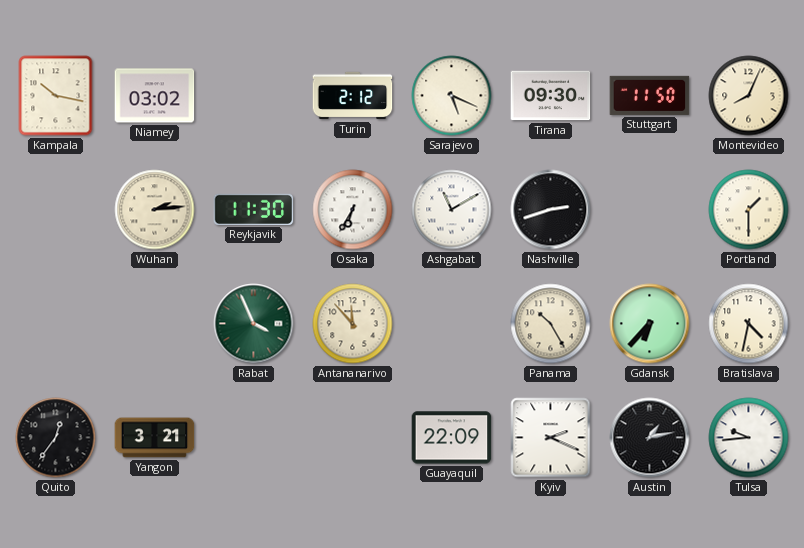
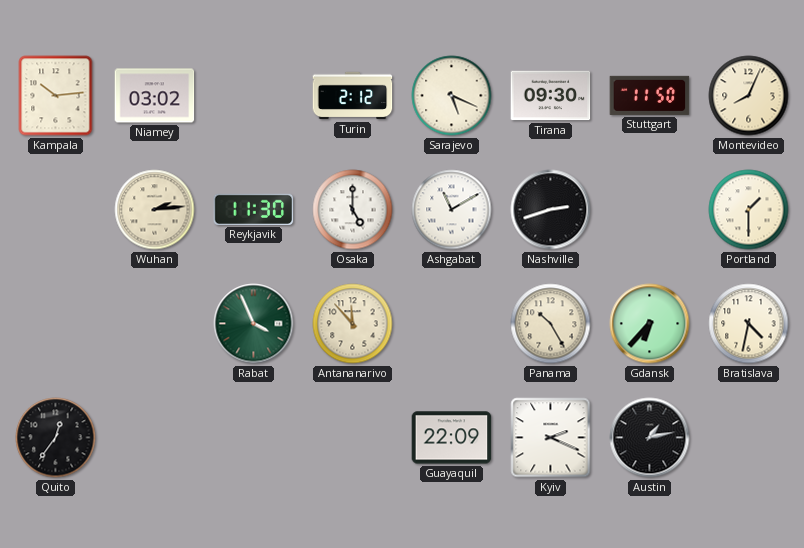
Kampala: 10:17 -> 10:14 (56, 96)
Osaka: 6:35 -> 5:00 (353, 210)
Yangon: 3:21 -> none (155, 438)
Tulsa: 9:44 -> none (749, 438)
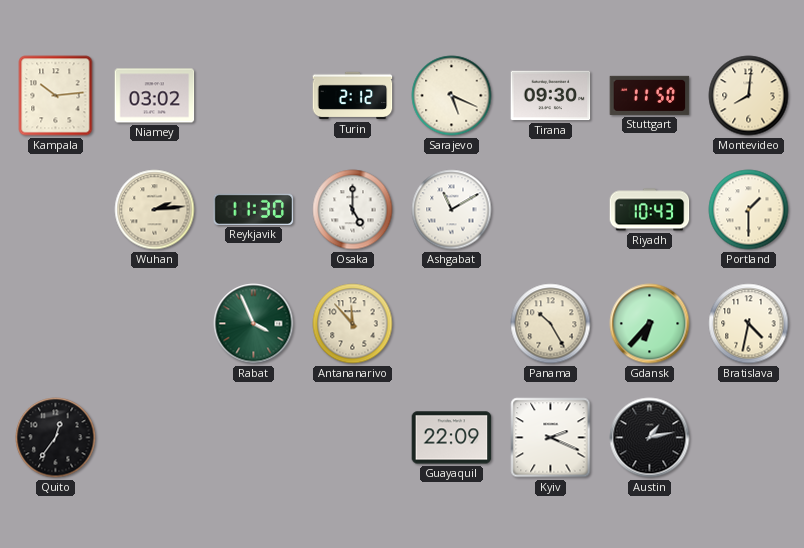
Montevideo: 8:04 -> 8:01 (749, 96)
Nashville: 2:42 -> none (551, 210)
Riyadh: none -> 10:43 (650, 210)
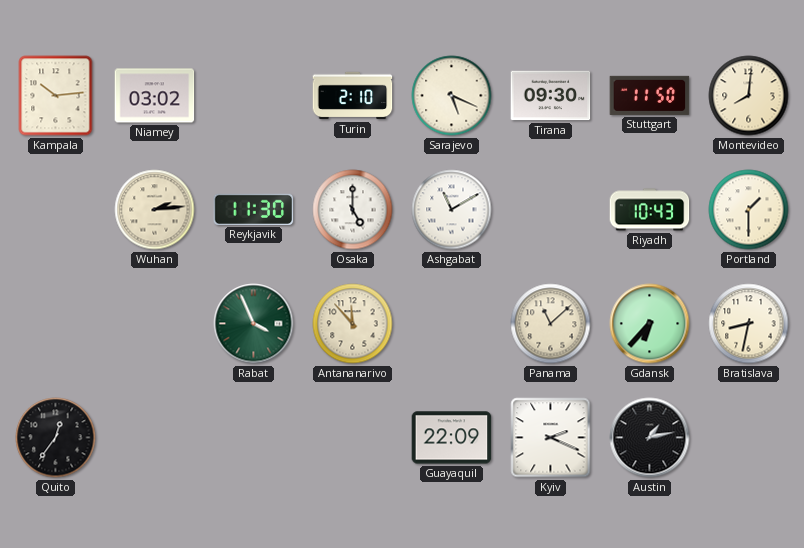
Turin: 2:12 -> 2:10 (353, 96)
Panama: 10:25 -> 11:08 (551, 324)
Bratislava: 4:32 -> 8:32 (749, 324)
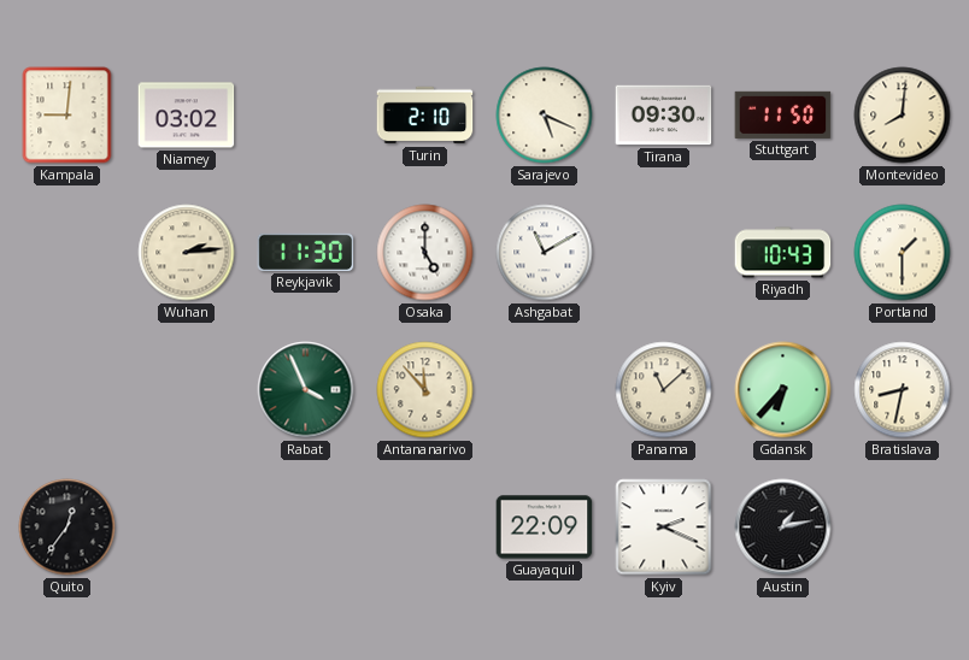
Kampala: 10:14 -> 9:01 (67, 116)
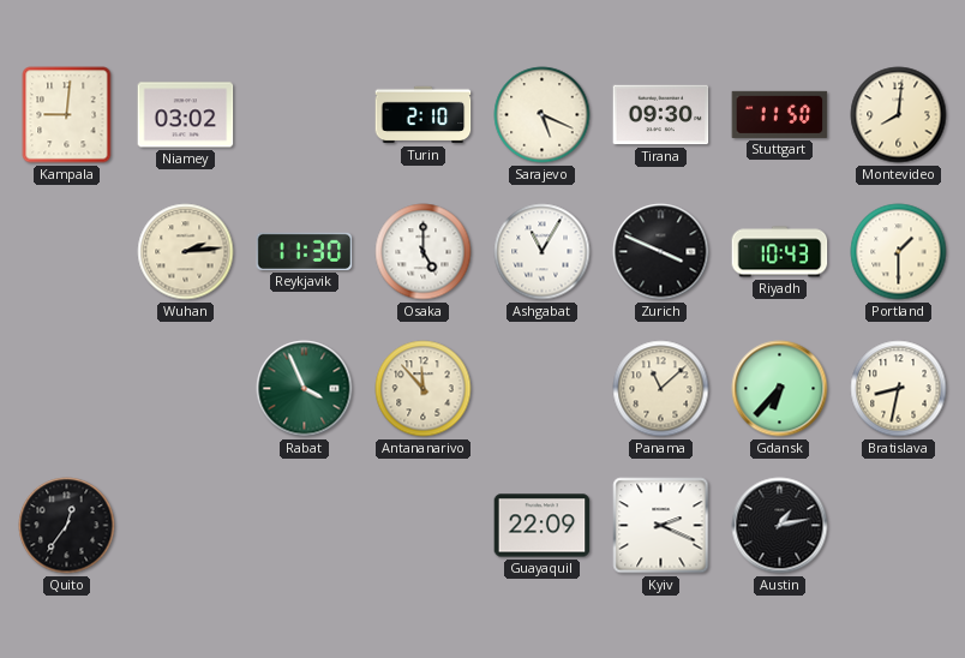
Ashgabat: 11:10 -> 11:05 (543, 252)
Zurich: none -> 3:49 (661, 252)
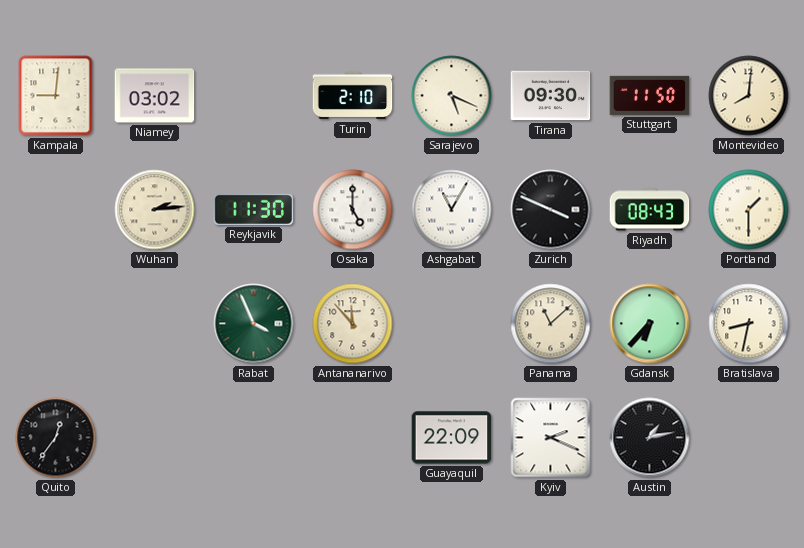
Riyadh: 10:43 -> 08:43 (650, 210)
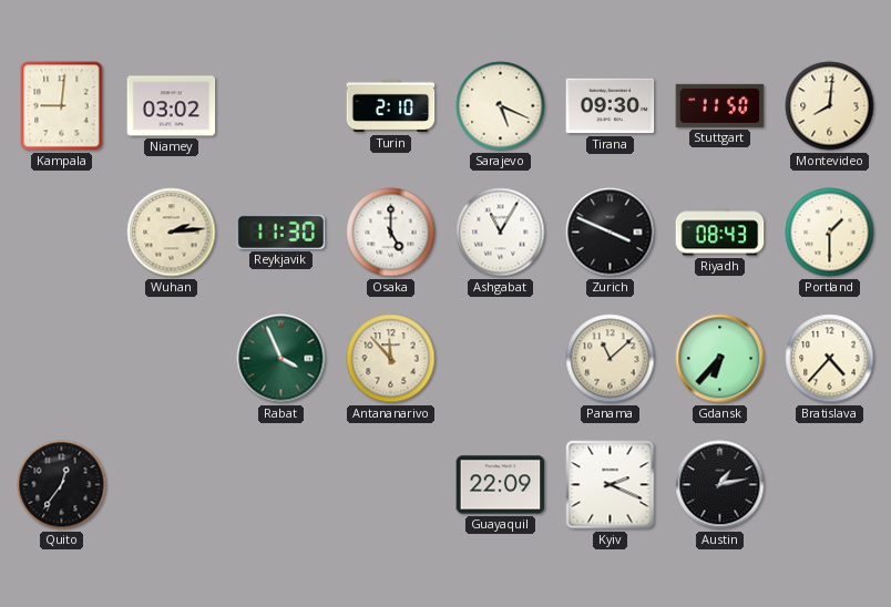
Bratislava: 8:32 -> 4:37 (830, 359)
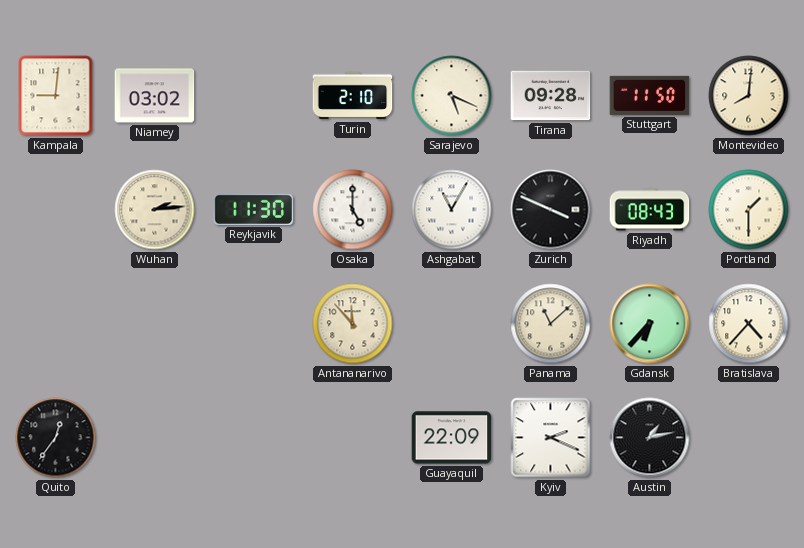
Tirana: 09:30 -> 09:28 (551, 96)
Rabat: 3:56 -> none (281, 359)
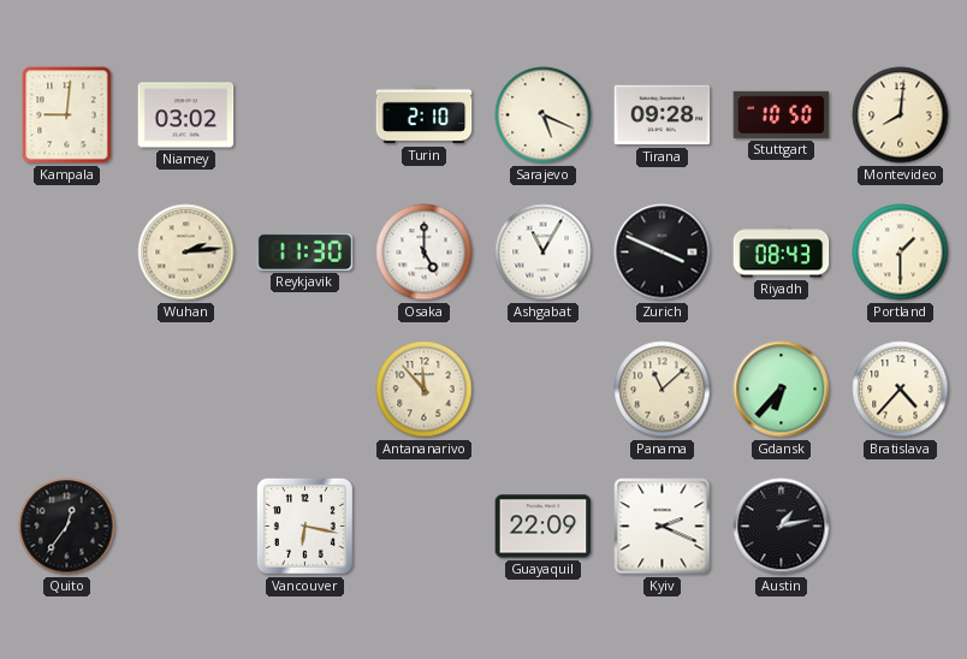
Stuttgart: 11:50 -> 10:50 (782, 114)
Vancouver: none -> 6:17 (304, 526)
